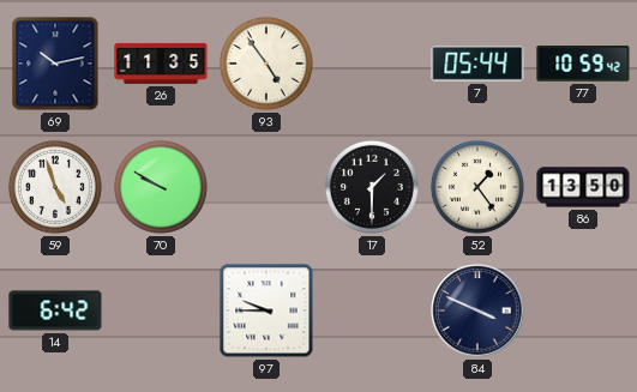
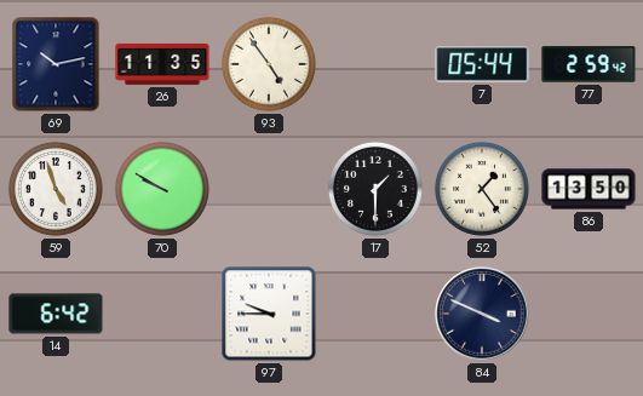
77: 10:59 -> 2:59 (589, 64)
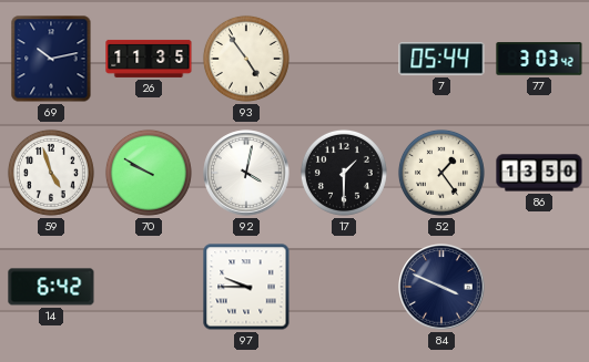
77: 2:59 -> 3:03 (539, 59)
92: none -> 4:02 (246, 173)
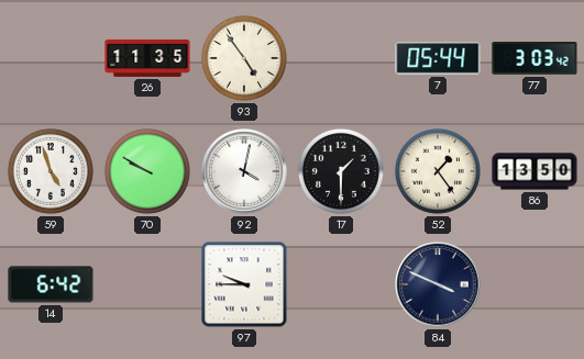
69: 10:13 -> none (51, 59)
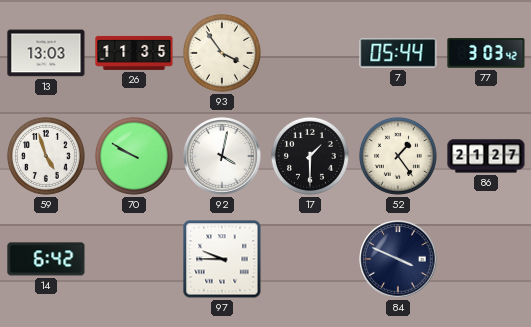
13: none -> 13:03 (46, 53)
93: 4:54 -> 3:54 (222, 53)
86: 13:50 -> 21:27 (486, 156)
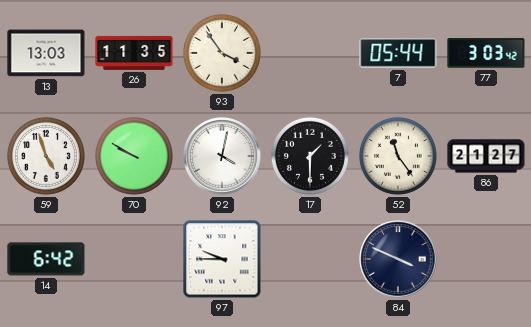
52: 1:24 -> 11:24 (398, 156)
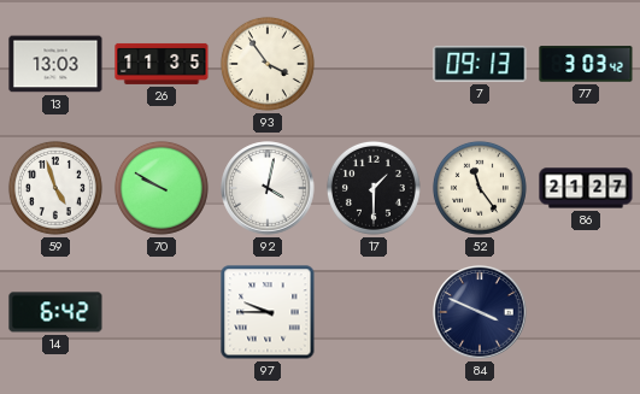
7: 05:44 -> 09:13 (480, 64)
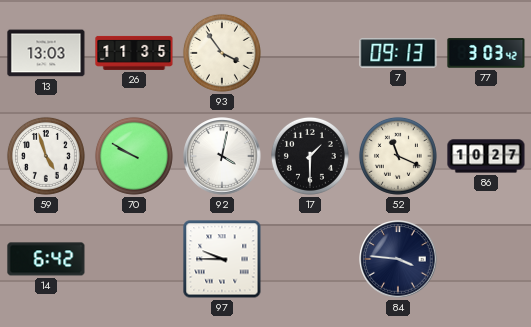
52: 11:24 -> 11:19 (398, 156)
86: 21:27 -> 10:27 (486, 156)
84: 3:49 -> 3:46 (398, 259)
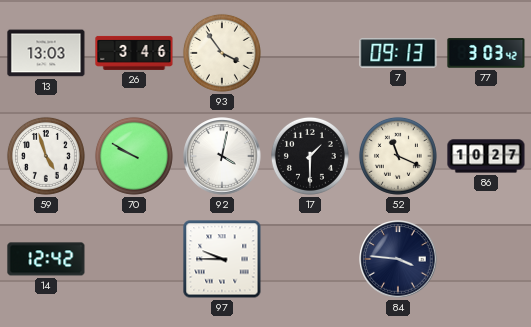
26: 11:35 -> 3:46 (134, 53)
14: 6:42 -> 12:42 (46, 259)
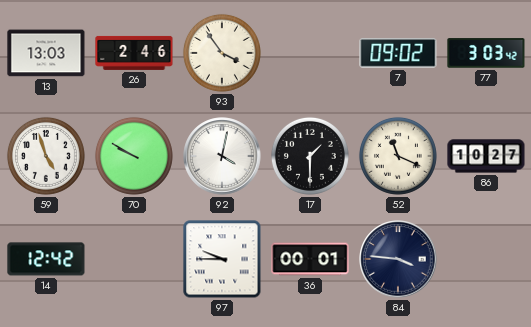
26: 3:46 -> 2:46 (134, 53)
7: 09:13 -> 09:02 (398, 53)
36: none -> 00:01 (310, 259)
